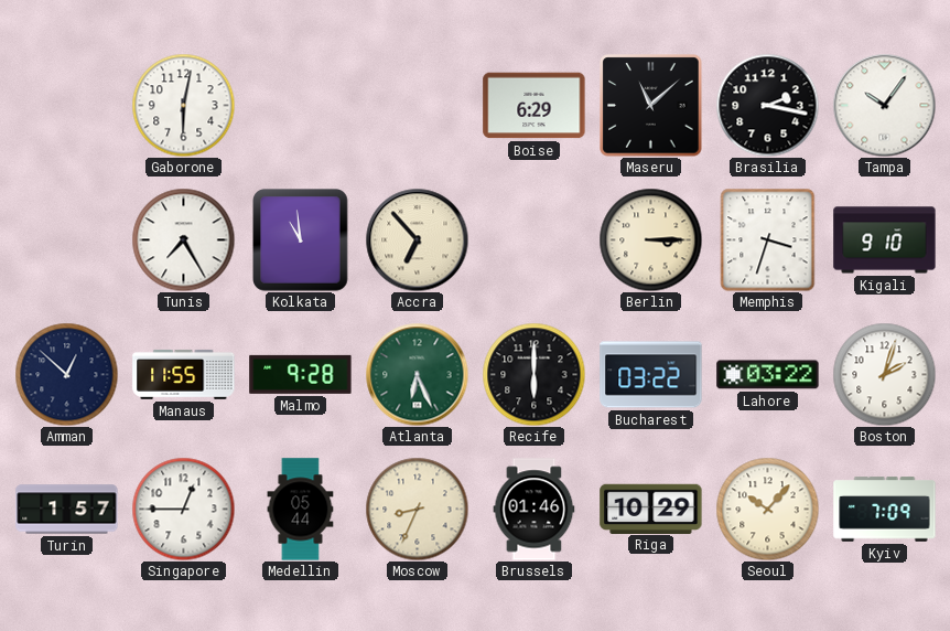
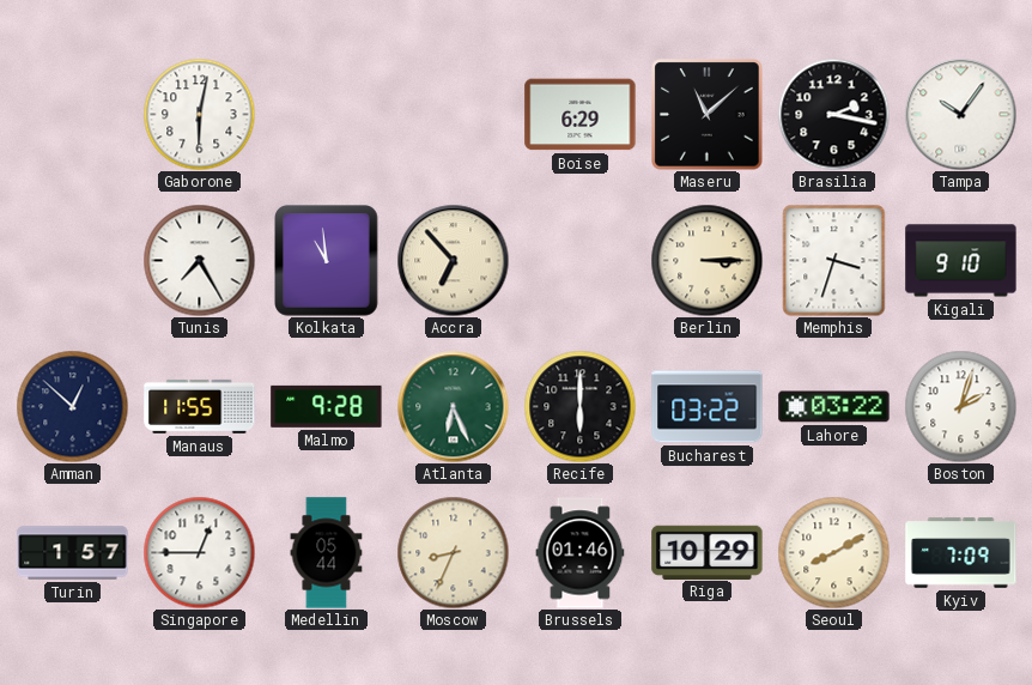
Seoul: 10:07 -> 8:10 (833, 552)
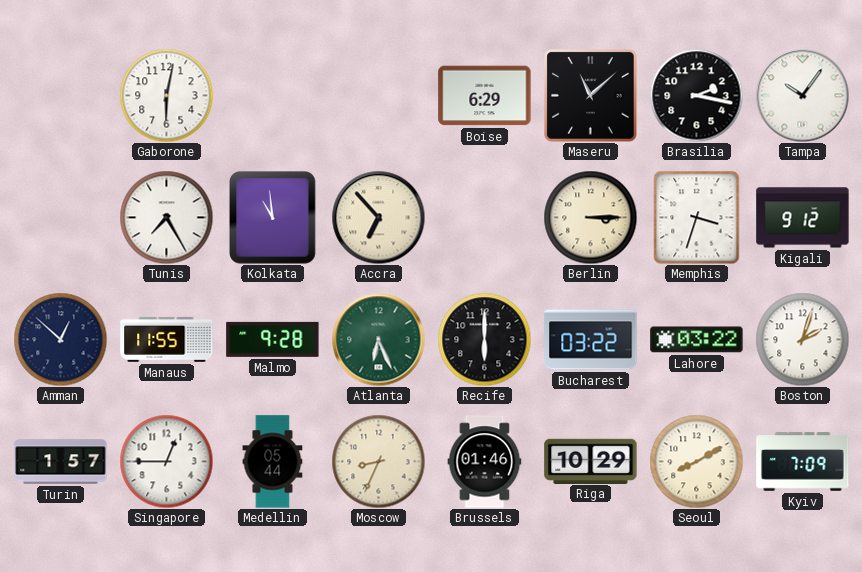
Kigali: 9:10 -> 9:12 (803, 218)
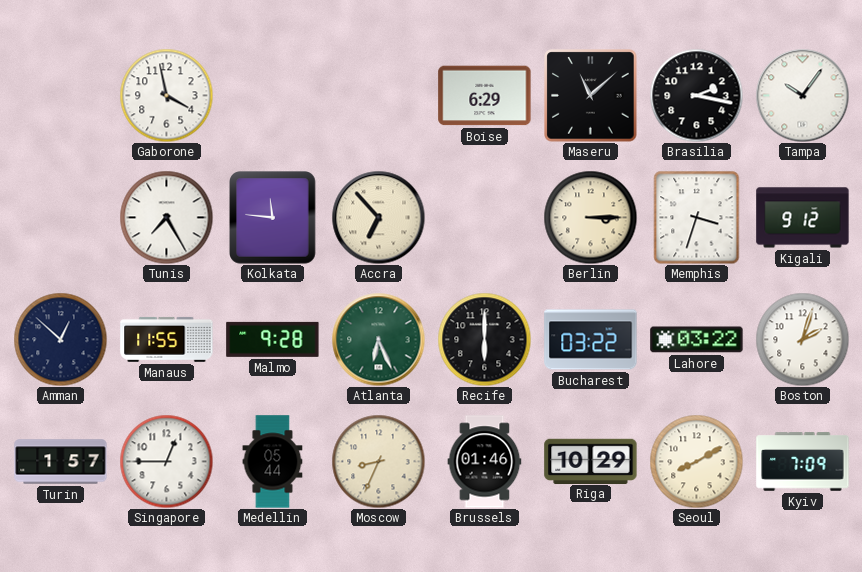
Gaborone: 6:02 -> 3:58 (166, 95)
Kolkata: 10:59 -> 11:46 (273, 218)
